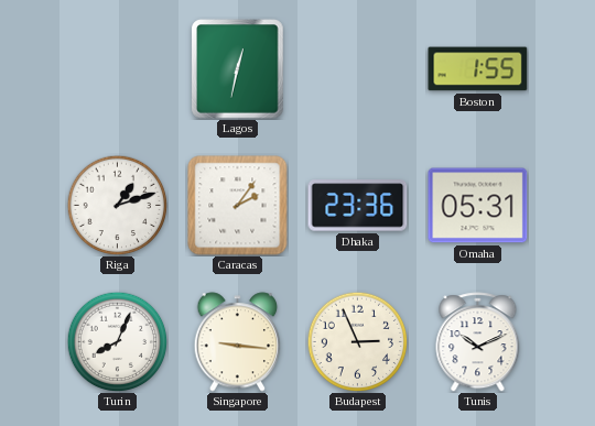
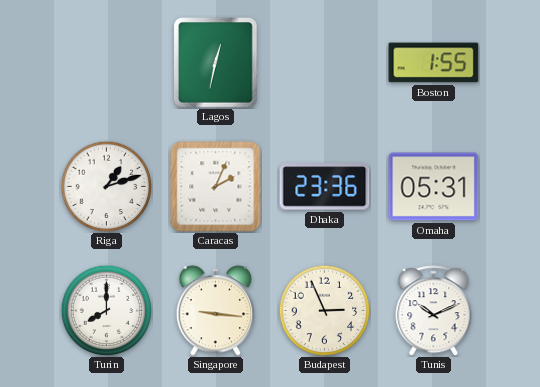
Caracas: 2:06 -> 2:04 (216, 187)
Turin: 8:04 -> 8:00 (106, 310)
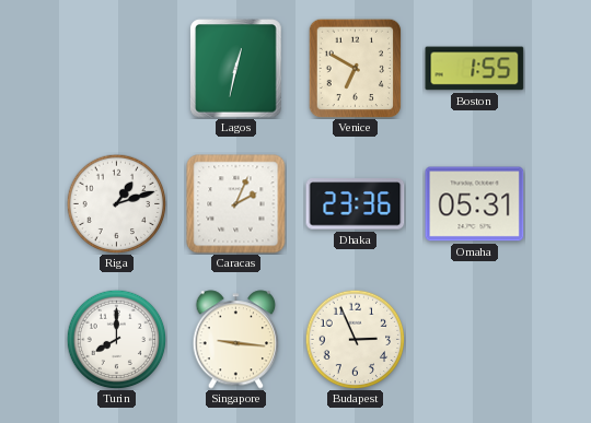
Venice: none -> 6:50 (356, 68)
Tunis: 10:11 -> none (434, 311)
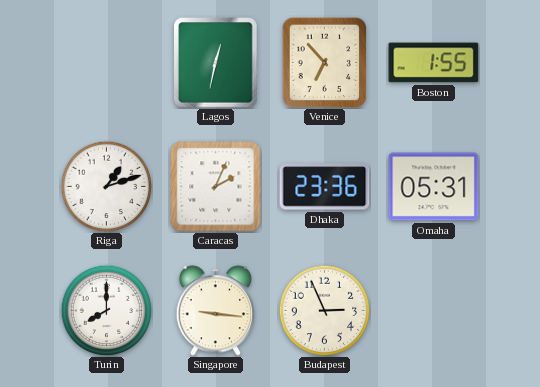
Venice: 6:50 -> 6:53 (325, 62)
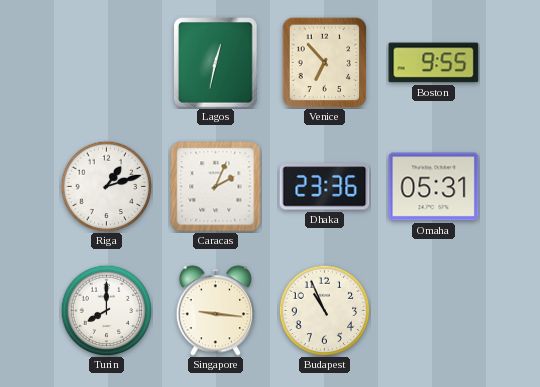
Boston: 1:55 -> 9:55 (434, 63)
Budapest: 2:56 -> 10:56 (324, 310)
